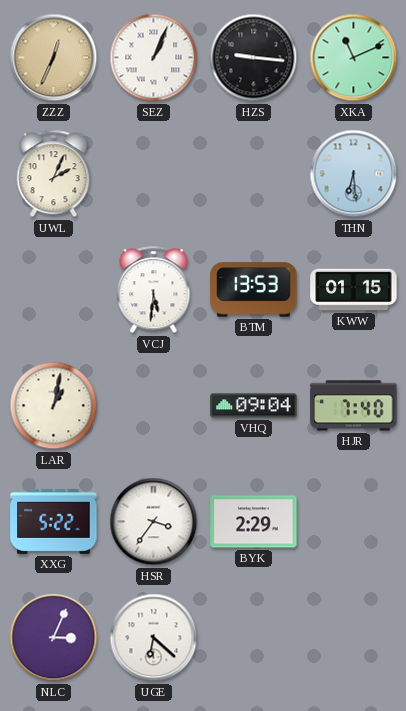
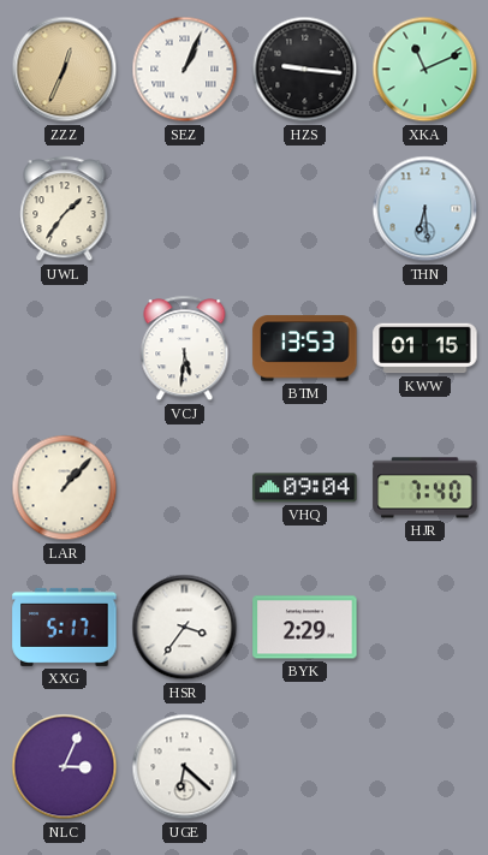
UWL: 2:04 -> 1:36 (65, 209)
LAR: 1:02 -> 1:07 (65, 488)
XXG: 5:22 -> 5:17 (65, 627)
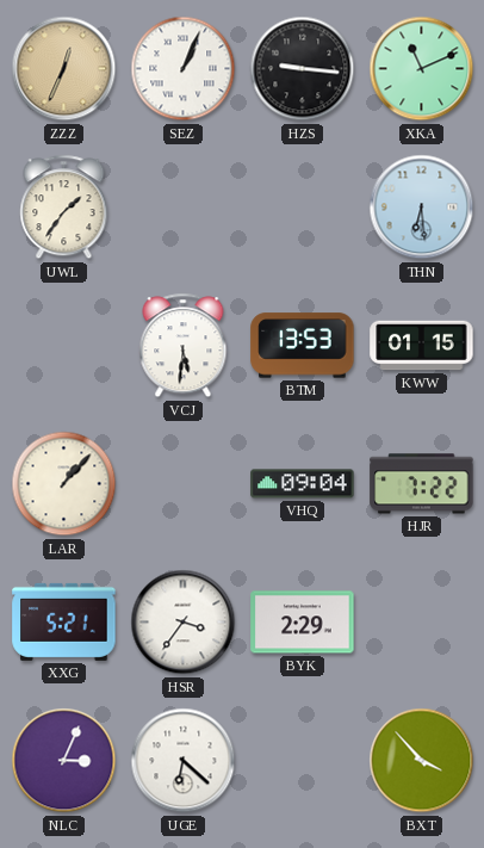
HJR: 7:40 -> 7:22 (422, 484)
XXG: 5:17 -> 5:21 (64, 621)
BXT: none -> 3:53 (422, 761)
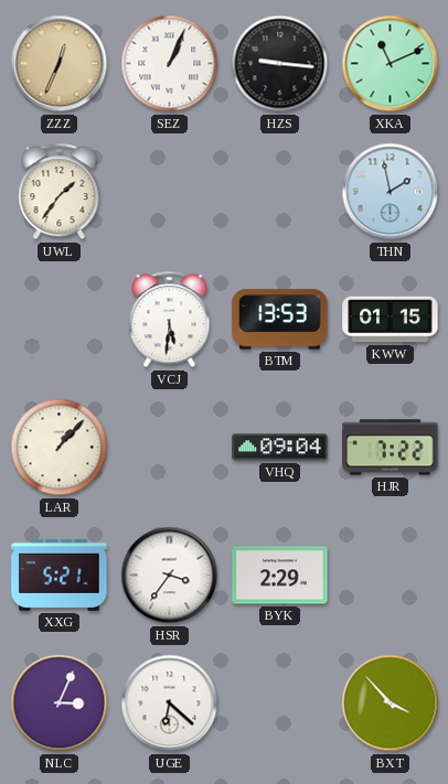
THN: 6:29 -> 1:58 (391, 192)
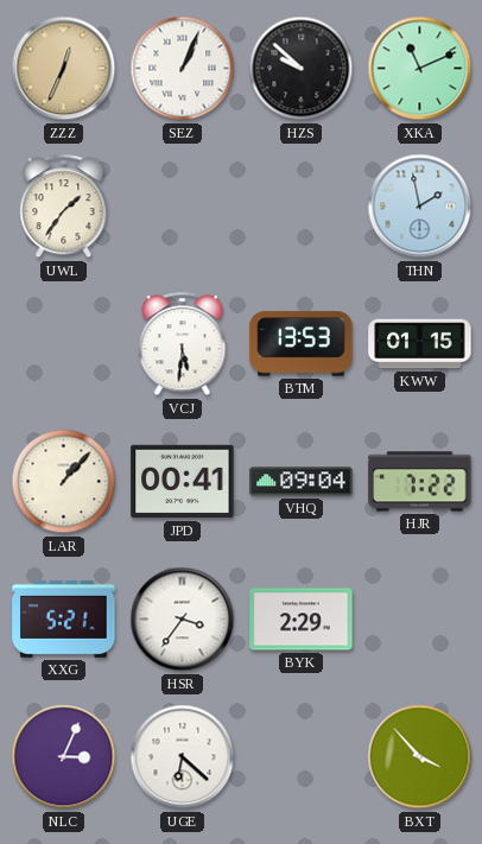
HZS: 9:16 -> 9:52 (302, 69)
JPD: none -> 00:41 (183, 482)
